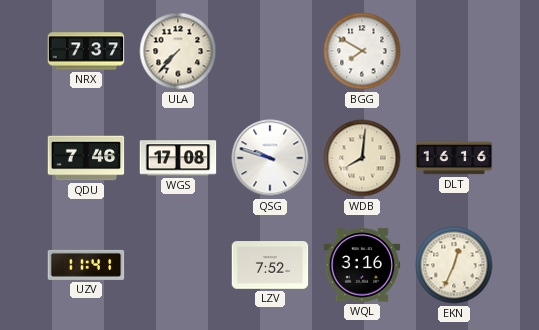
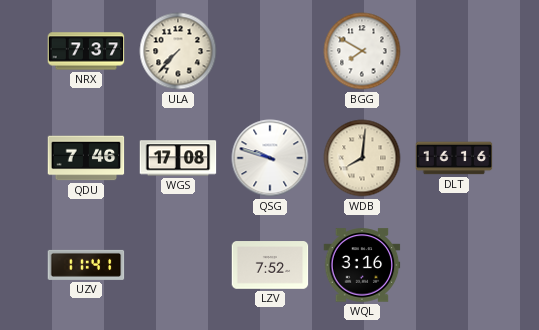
EKN: 12:34 -> none (454, 265)
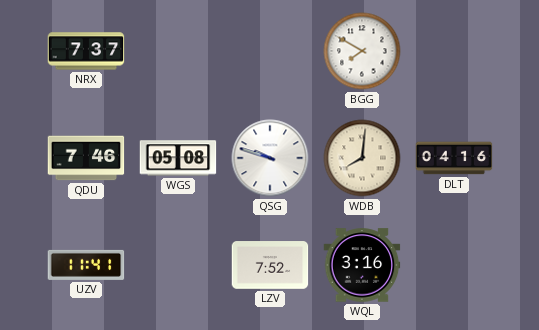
ULA: 7:37 -> none (178, 51)
WGS: 17:08 -> 05:08 (178, 158)
DLT: 16:16 -> 04:16 (454, 158)
